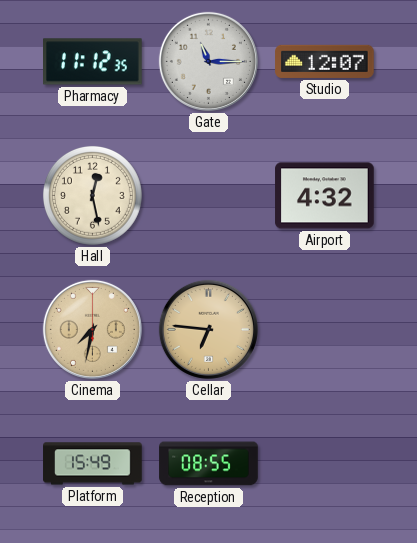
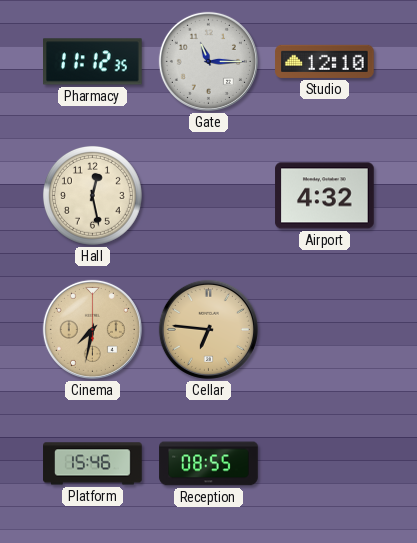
Studio: 12:07 -> 12:10 (325, 61)
Platform: 15:49 -> 15:46 (93, 464)
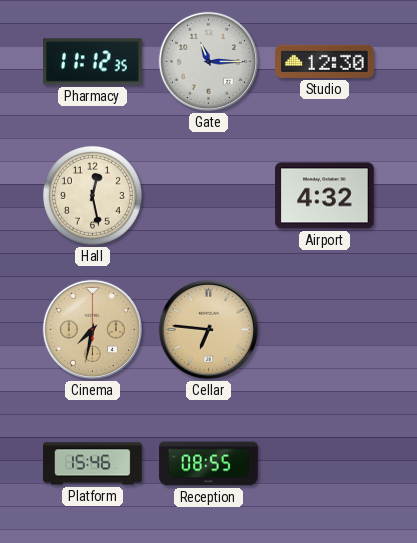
Studio: 12:10 -> 12:30 (325, 61)
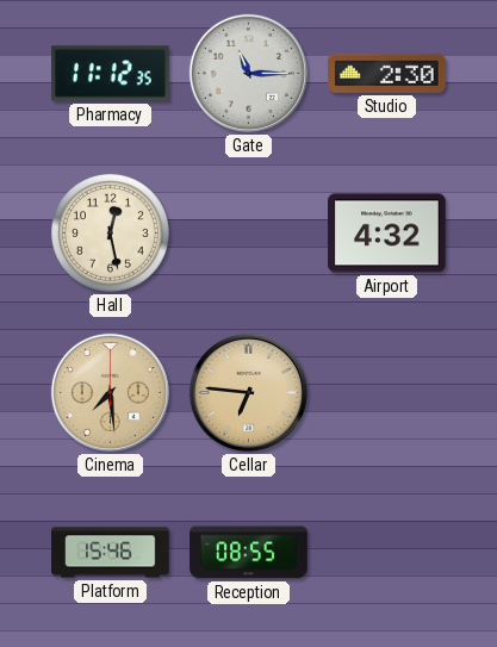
Studio: 12:30 -> 2:30 (387, 73)
Cinema: 7:32 -> 7:29 (110, 392)
